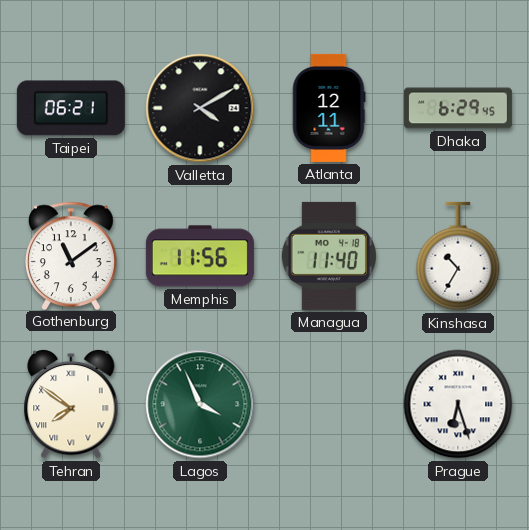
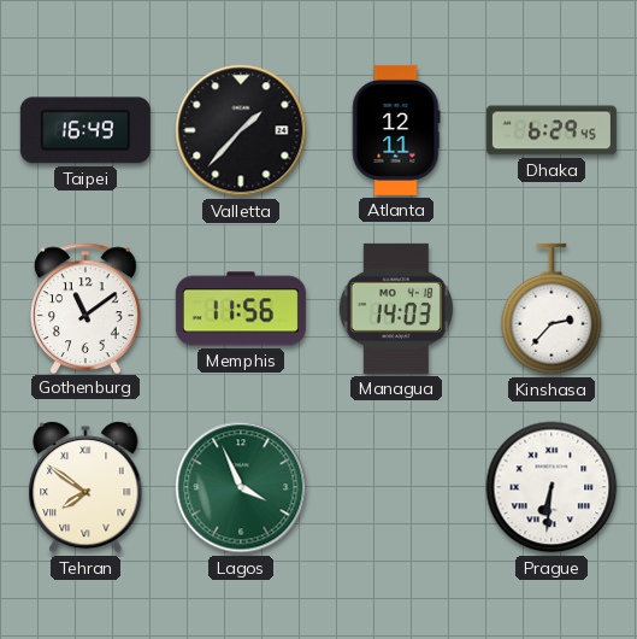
Taipei: 06:21 -> 16:49 (85, 130)
Valletta: 4:10 -> 1:37 (241, 130)
Managua: 11:40 -> 14:03 (395, 309)
Kinshasa: 10:35 -> 2:37 (552, 309)
Prague: 6:27 -> 6:31 (552, 487)
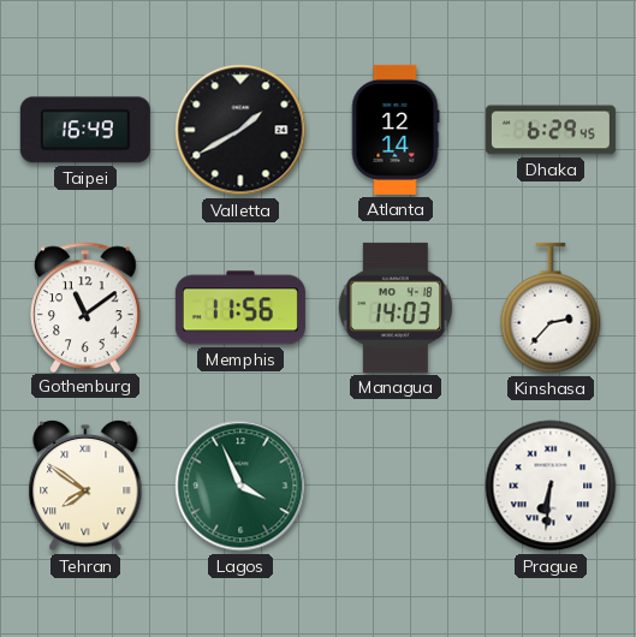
Valletta: 1:37 -> 1:40 (240, 130)
Atlanta: 12:11 -> 12:14 (396, 130)
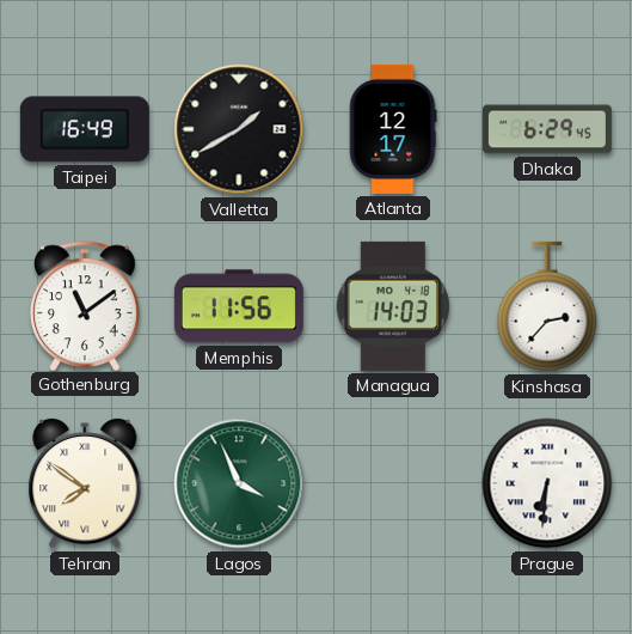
Atlanta: 12:14 -> 12:17 (393, 129)
